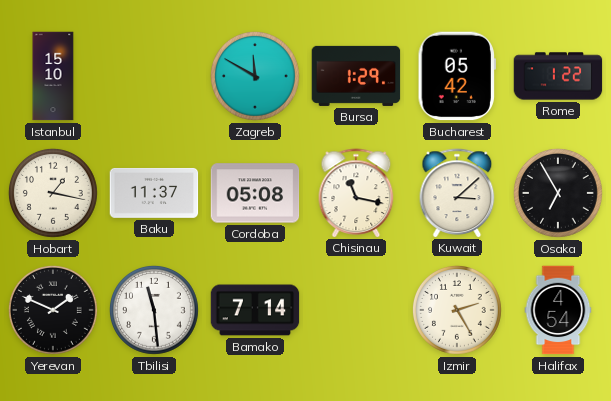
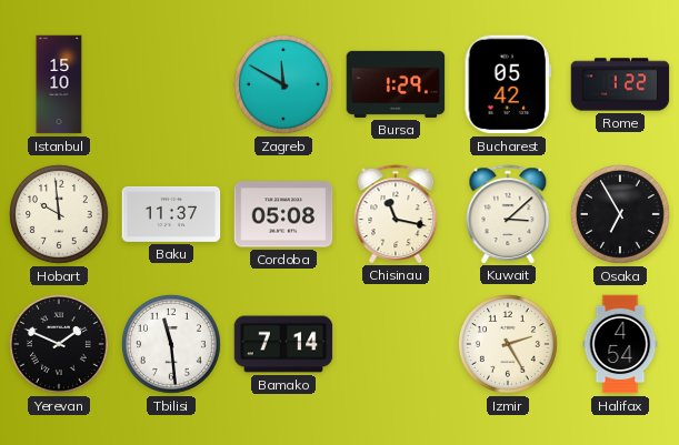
Hobart: 1:17 -> 9:59 (59, 214)
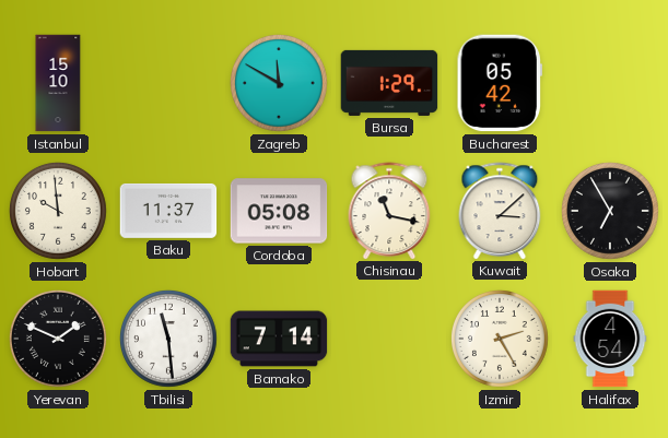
Rome: 1:22 -> none (620, 84)
